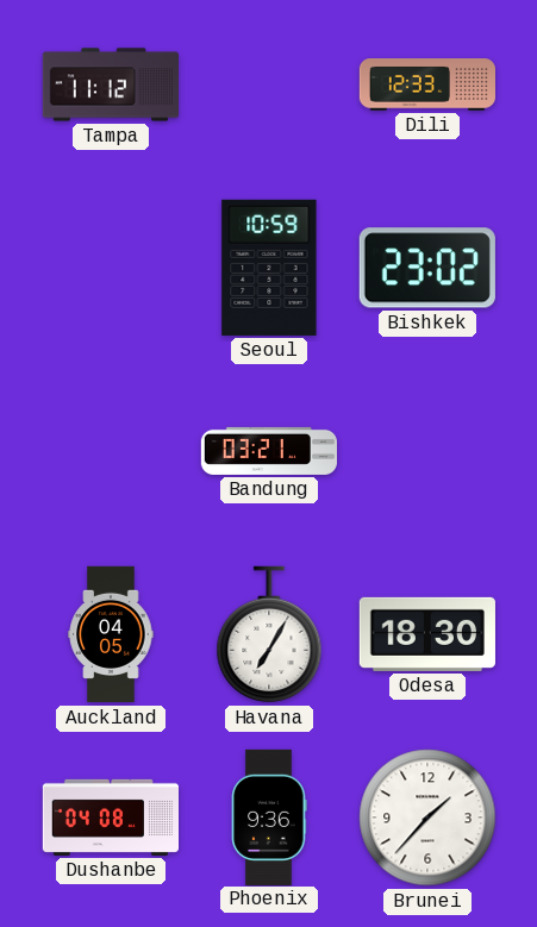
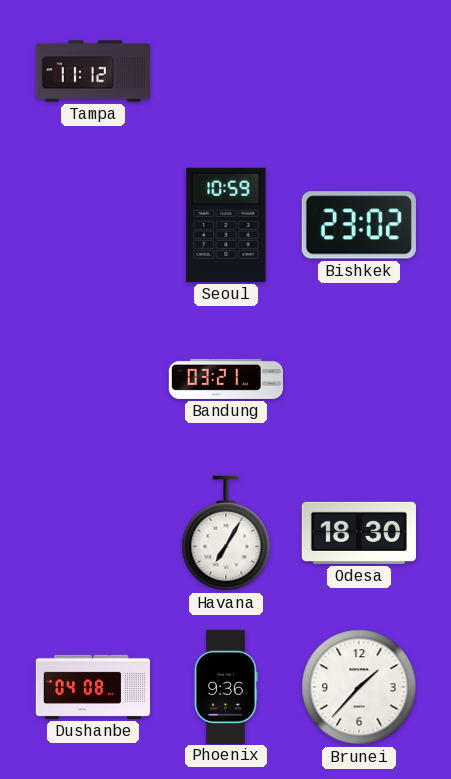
Dili: 12:33 -> none (426, 86)
Auckland: 04:05 -> none (111, 634)
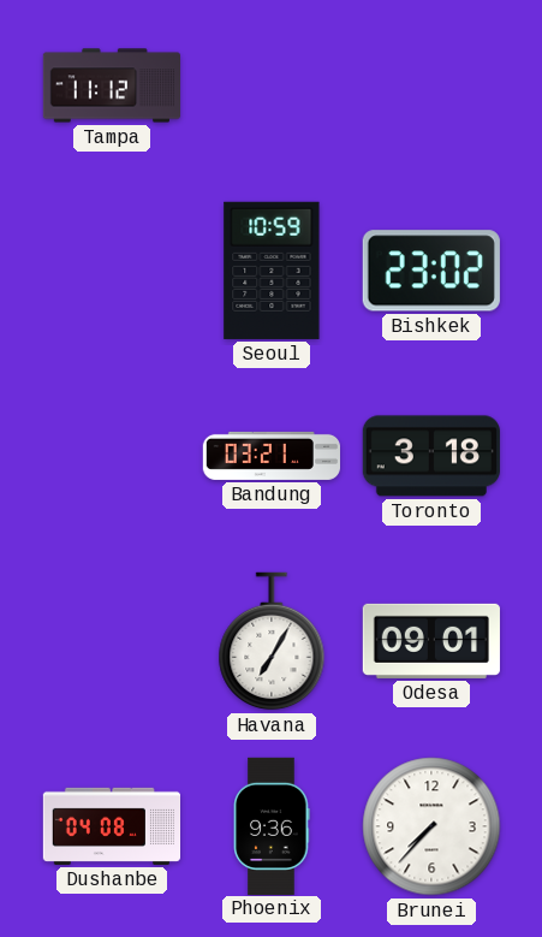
Toronto: none -> 3:18 (431, 456)
Odesa: 18:30 -> 09:01 (431, 641)
Brunei: 1:37 -> 7:37 (431, 826)
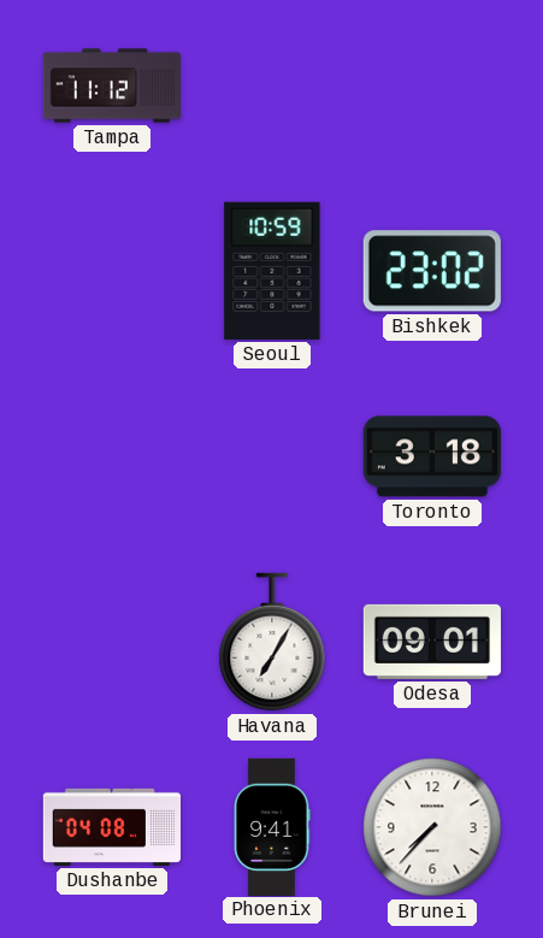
Bandung: 03:21 -> none (270, 456)
Phoenix: 9:36 -> 9:41 (272, 826)
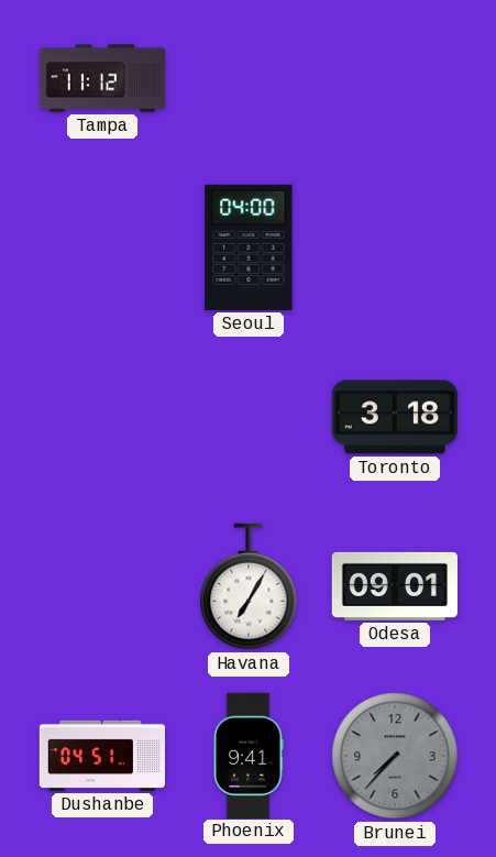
Seoul: 10:59 -> 04:00 (249, 248)
Bishkek: 23:02 -> none (432, 271)
Dushanbe: 04:08 -> 04:51 (101, 756)
Brunei dial: white -> grey (395, 756)
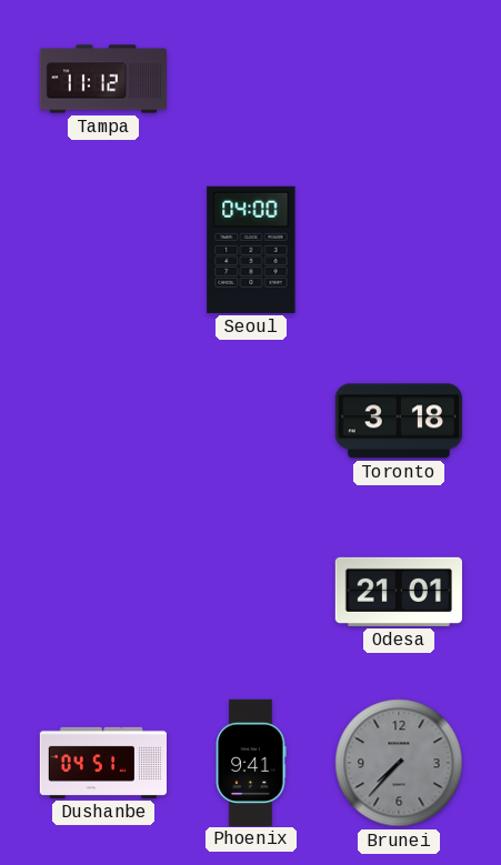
Havana: 7:05 -> none (249, 586)
Odesa: 09:01 -> 21:01 (399, 592)
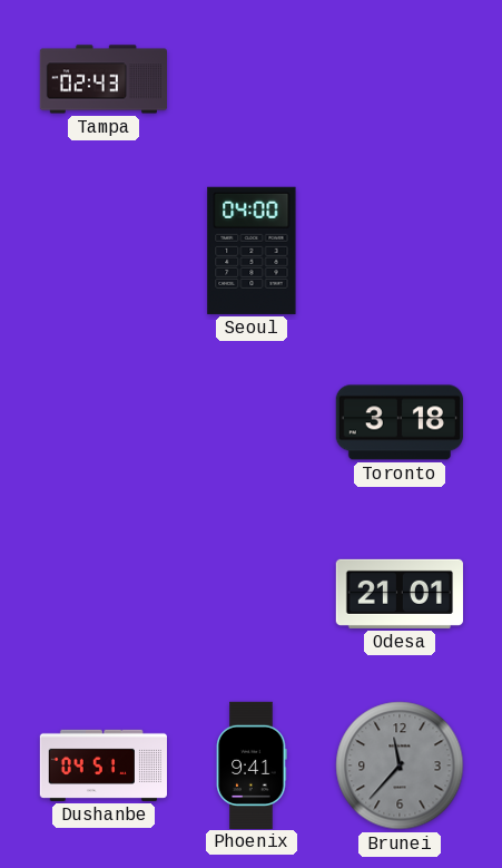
Tampa: 11:12 -> 02:43 (102, 79)
Brunei: 7:37 -> 11:37 (400, 765)
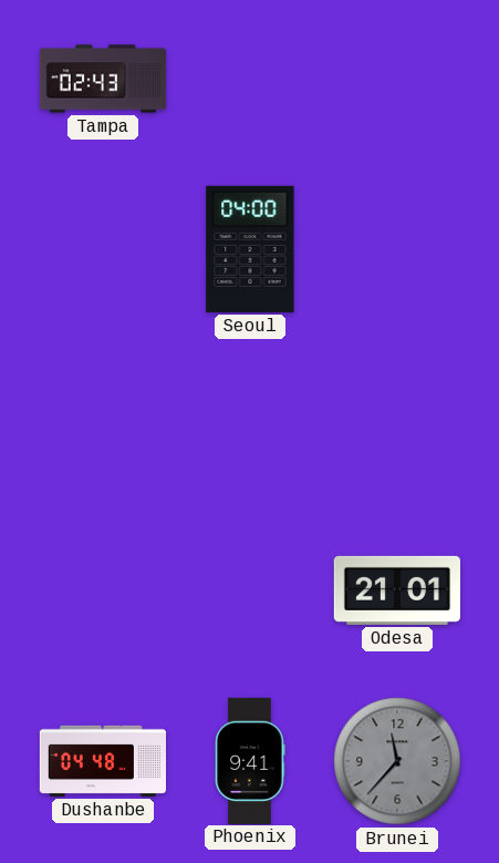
Toronto: 3:18 -> none (400, 422)
Dushanbe: 04:51 -> 04:48 (102, 761)
